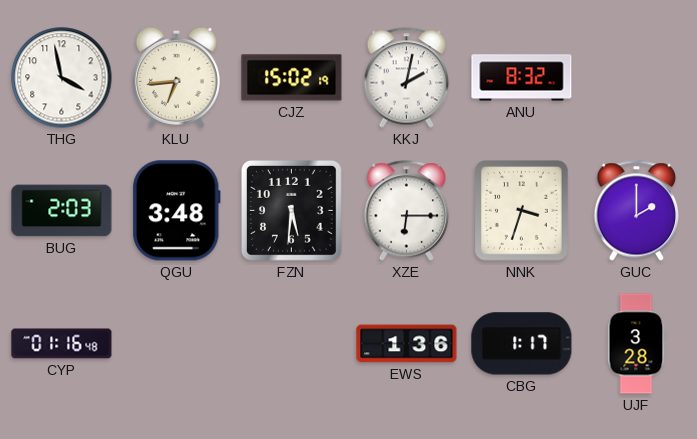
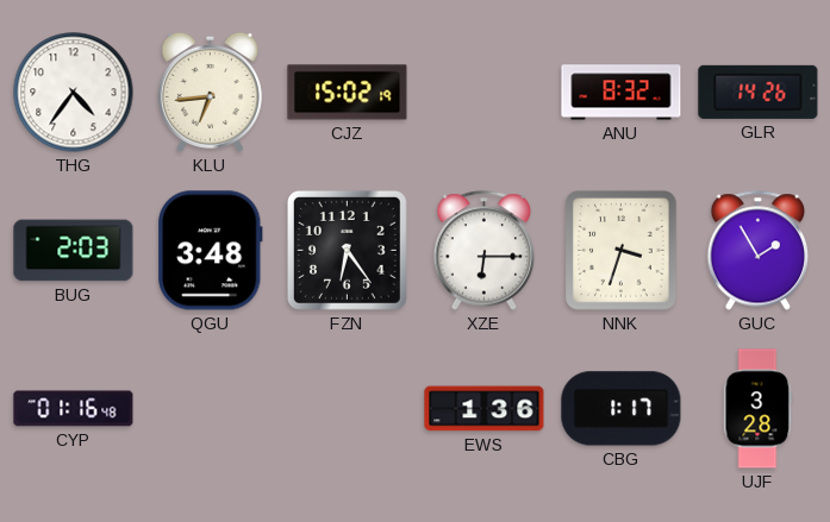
THG: 3:58 -> 4:36 (74, 93)
KKJ: 2:02 -> none (407, 78)
GLR: none -> 14:26 (759, 92)
FZN: 5:31 -> 6:24 (347, 250)
GUC: 2:00 -> 1:55 (759, 251)
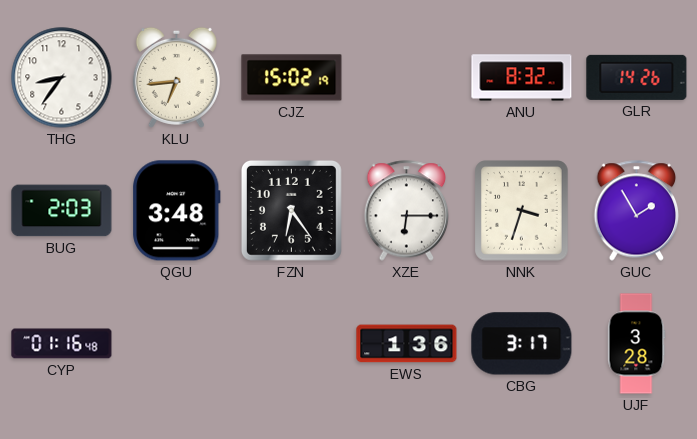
THG: 4:36 -> 8:36 (62, 78)
CBG: 1:17 -> 3:17 (522, 344)
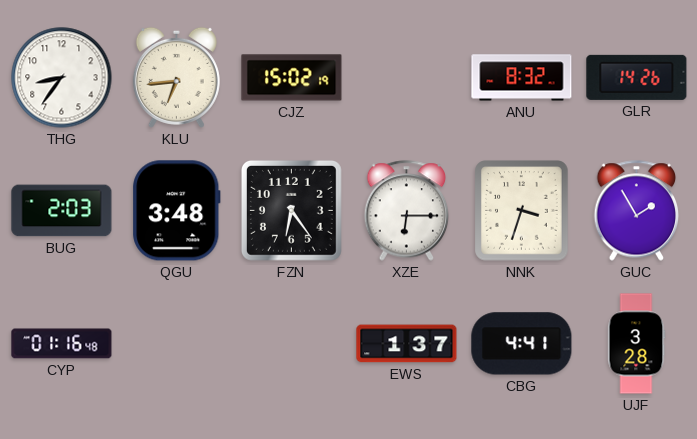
EWS: 1:36 -> 1:37 (407, 344)
CBG: 3:17 -> 4:41 (522, 344)
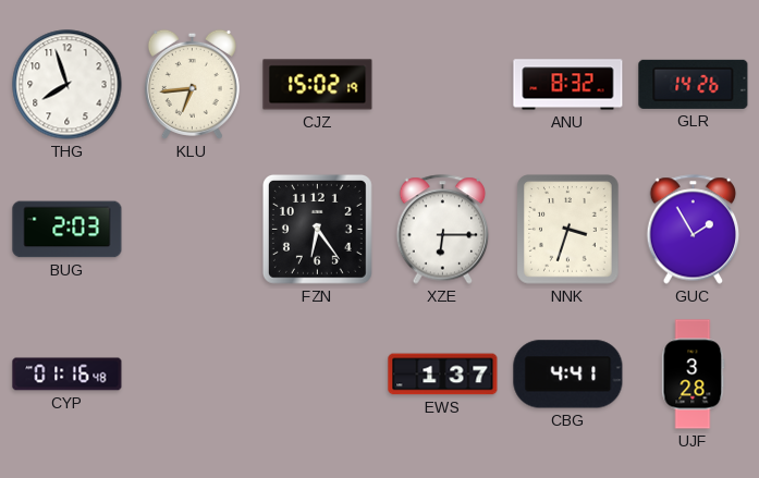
THG: 8:36 -> 7:57 (68, 85)
QGU: 3:48 -> none (177, 211)
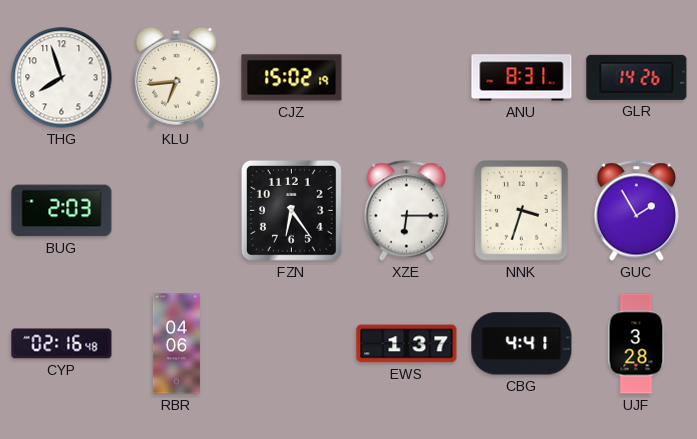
ANU: 8:32 -> 8:31 (522, 78)
CYP: 01:16 -> 02:16 (62, 344)
RBR: none -> 04:06 (176, 344)
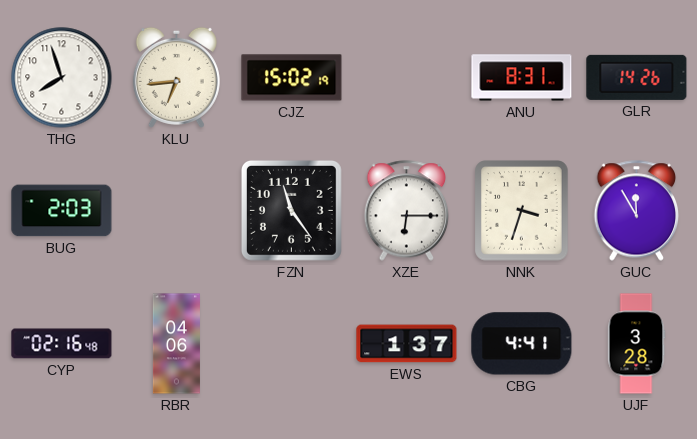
FZN: 6:24 -> 11:24 (291, 210)
GUC: 1:55 -> 11:55 (637, 211)
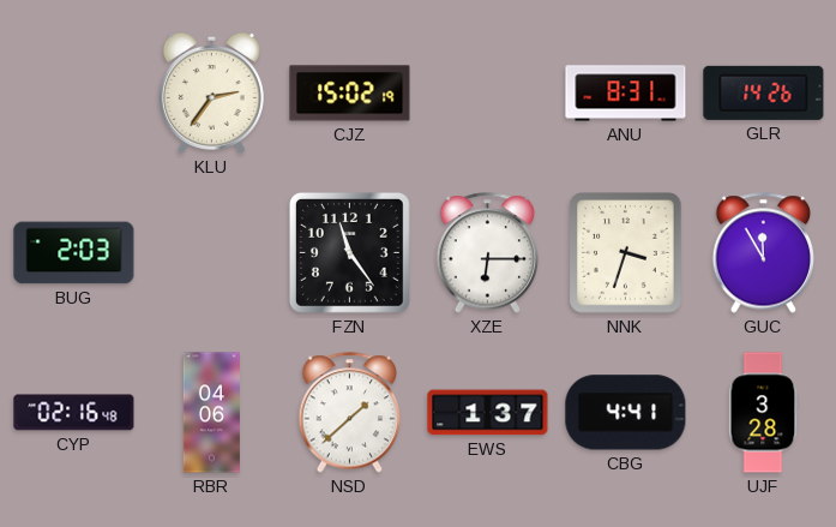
THG: 7:57 -> none (62, 78)
KLU: 6:44 -> 2:36 (211, 92)
NSD: none -> 1:38 (350, 413)
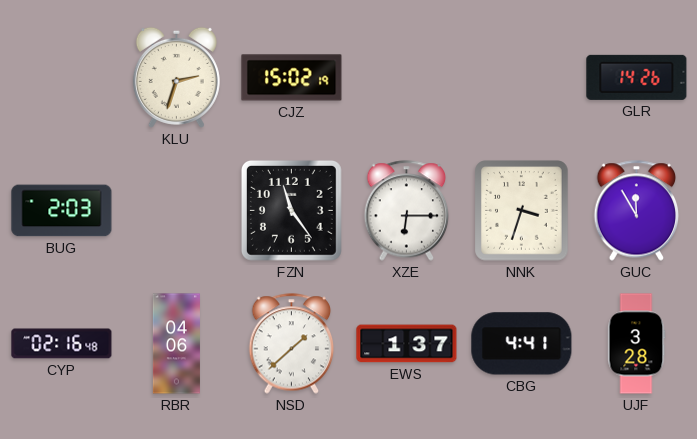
KLU: 2:36 -> 2:33 (176, 77)
ANU: 8:31 -> none (626, 94)
